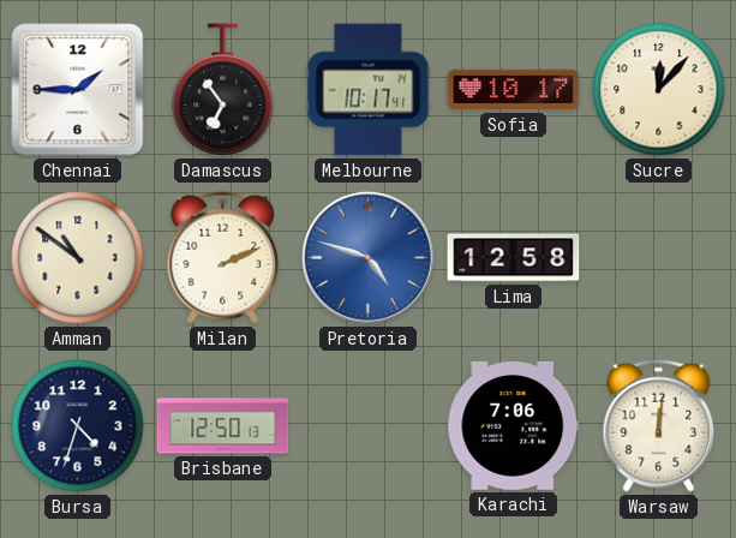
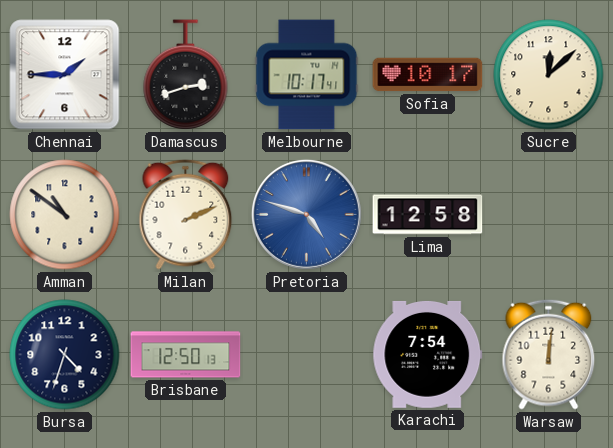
Damascus: 6:54 -> 2:42 (186, 75)
Sucre: 12:07 -> 12:08 (549, 75)
Karachi: 7:06 -> 7:54 (428, 354)
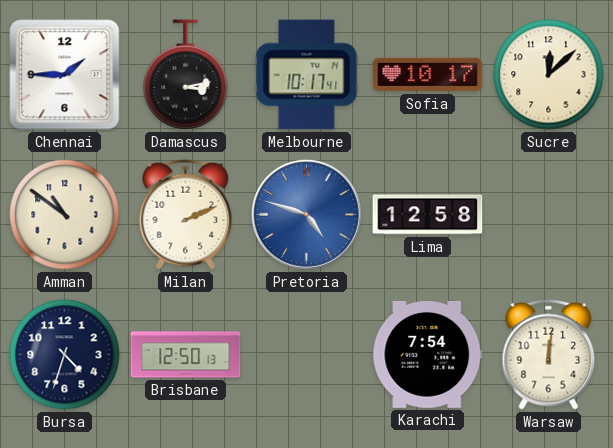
Damascus: 2:42 -> 3:13 (186, 75)
